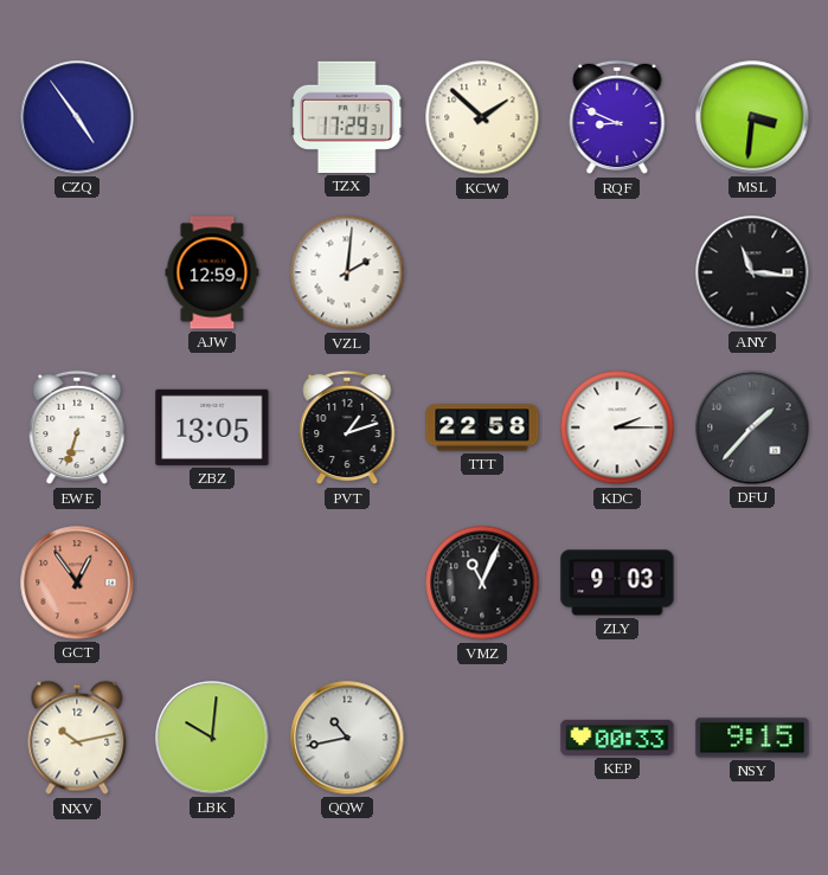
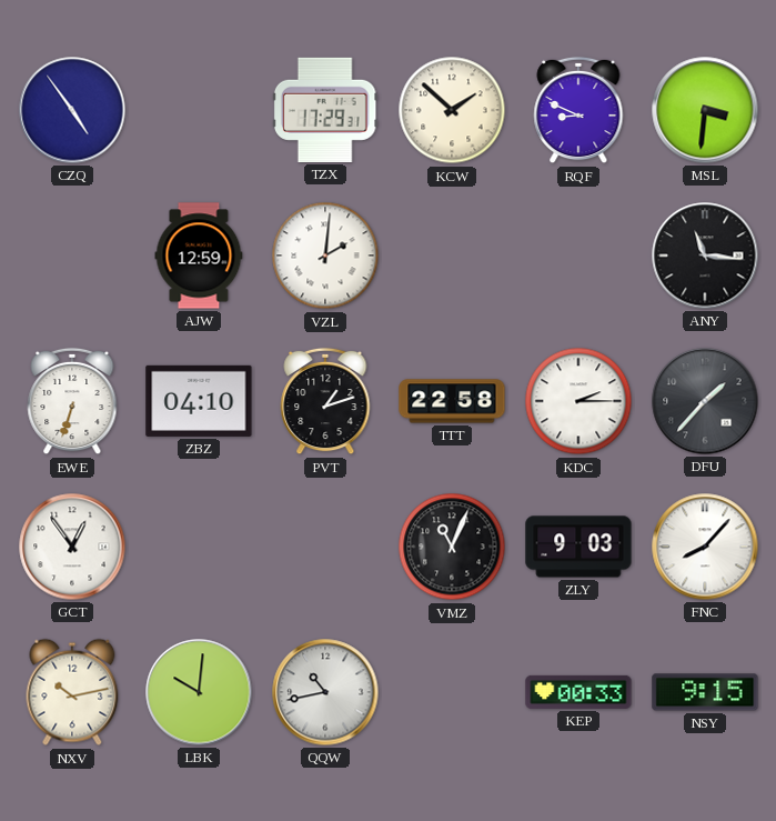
ZBZ: 13:05 -> 04:10 (199, 401)
GCT dial: salmon -> white (72, 547)
FNC: none -> 8:07 (705, 547)
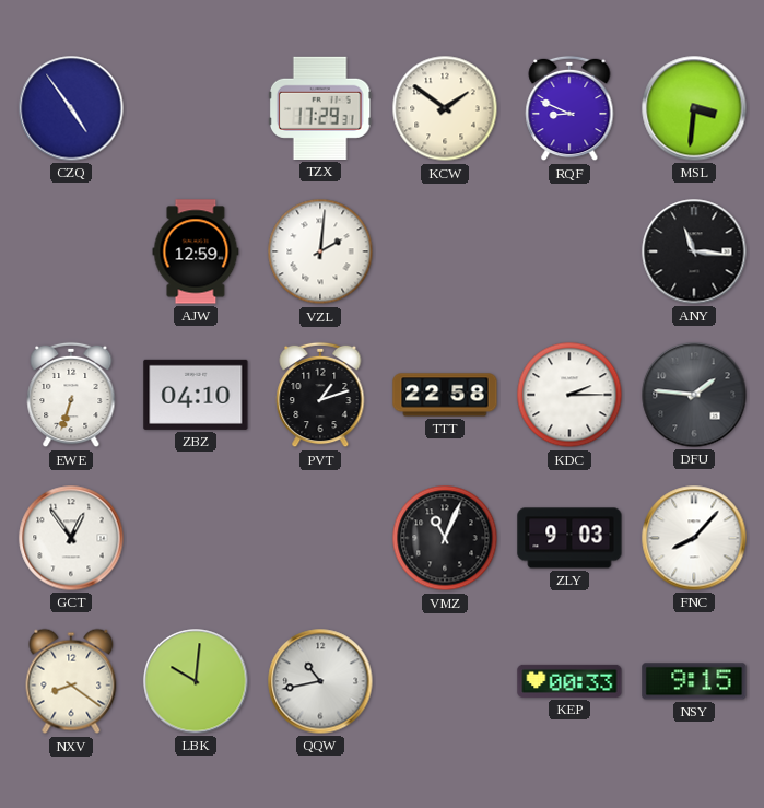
KCW: 1:52 -> 1:51 (445, 108)
DFU: 1:37 -> 1:46 (694, 395)
NXV: 10:13 -> 8:21 (71, 681)
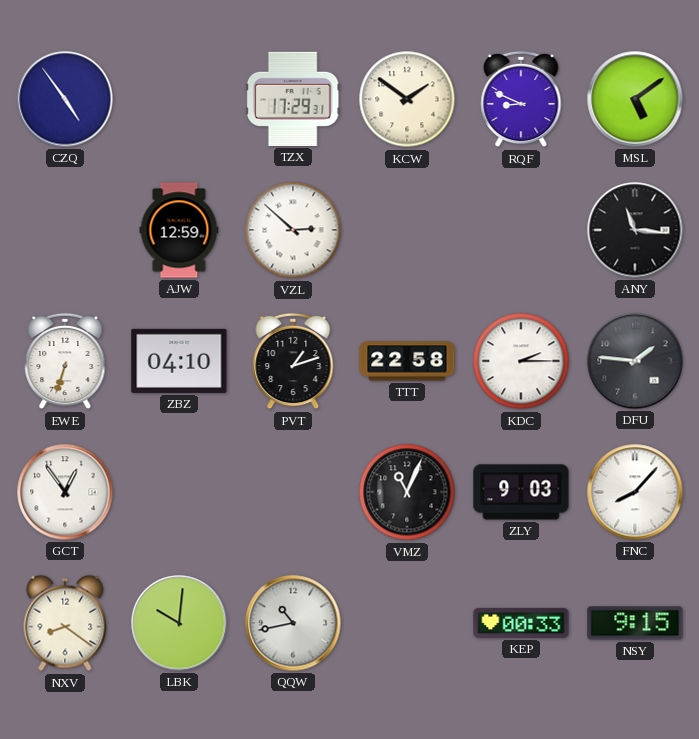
MSL: 3:31 -> 5:09 (635, 99)
VZL: 2:01 -> 2:52 (293, 230)
